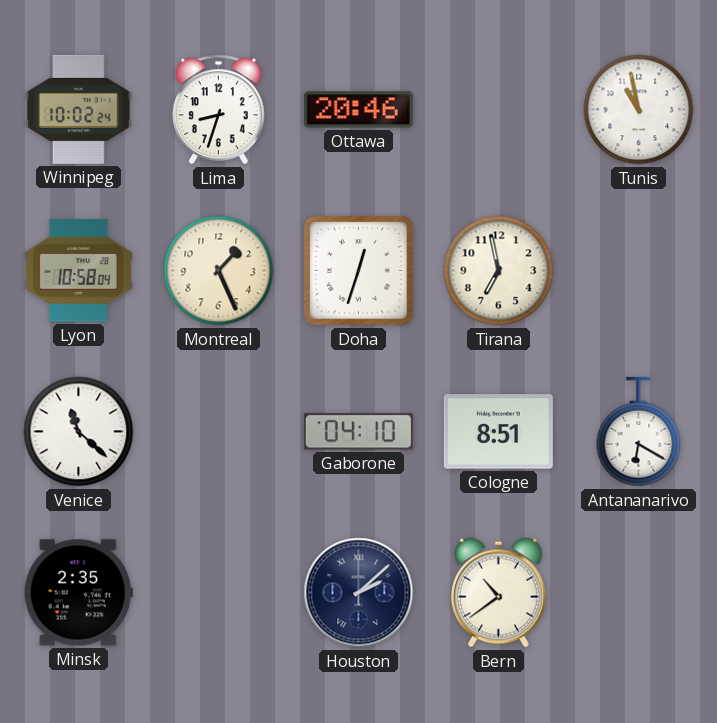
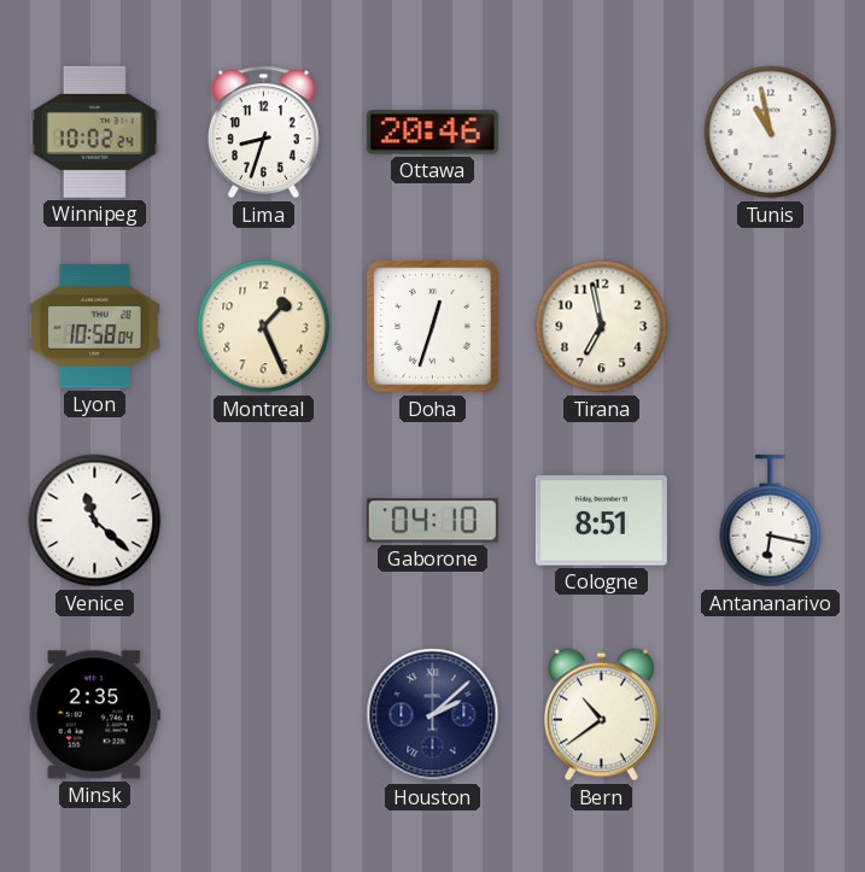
Antananarivo: 6:20 -> 6:17 (771, 521)
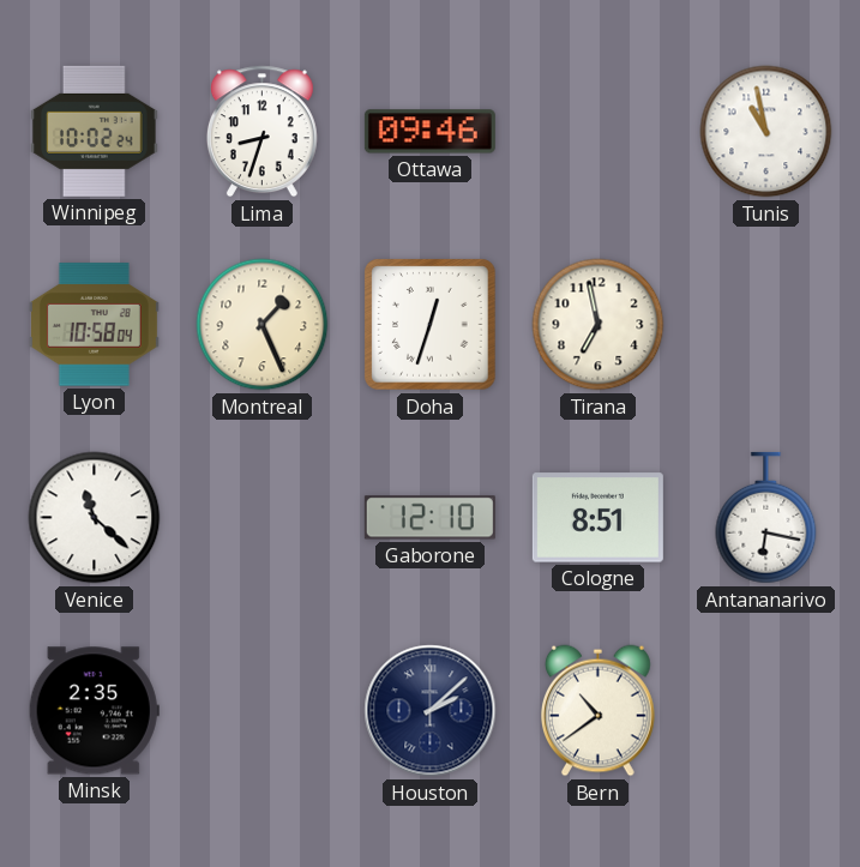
Ottawa: 20:46 -> 09:46 (429, 132)
Gaborone: 04:10 -> 12:10 (429, 518)
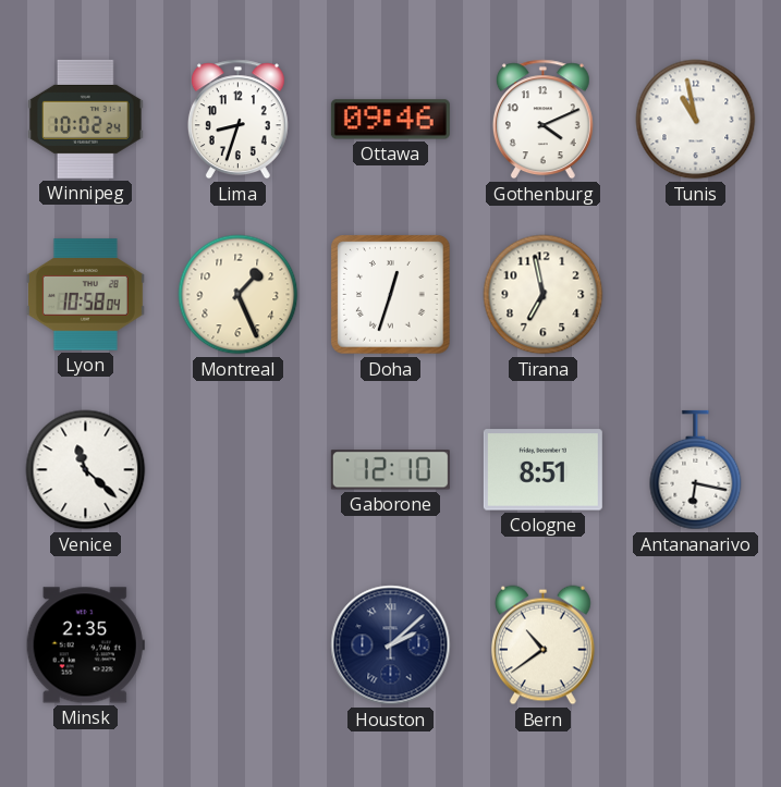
Gothenburg: none -> 4:11 (542, 120)
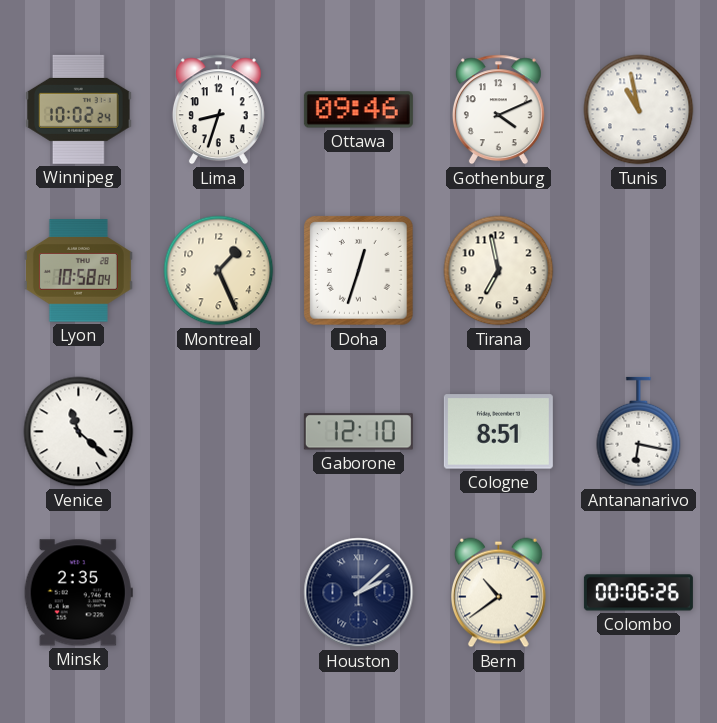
Colombo: none -> 00:06 (638, 593)
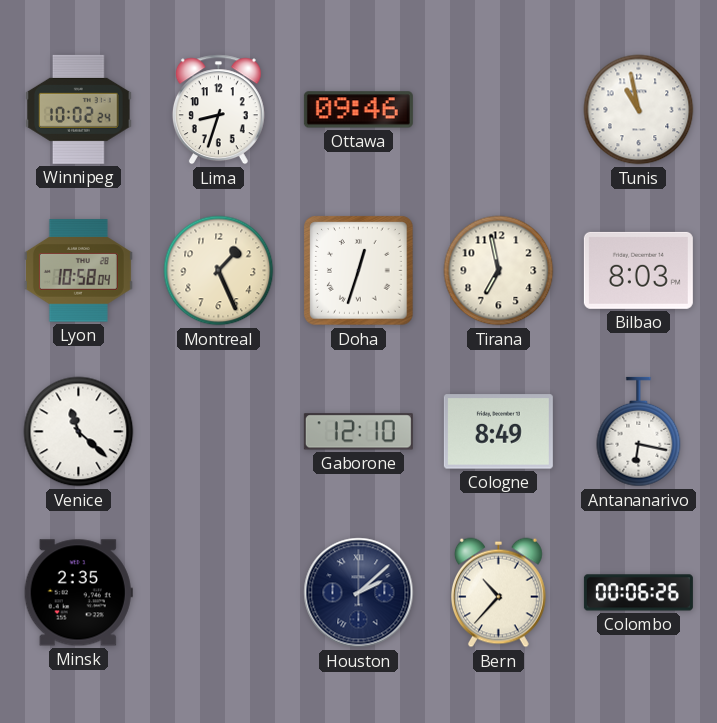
Gothenburg: 4:11 -> none (498, 110)
Bilbao: none -> 8:03 (638, 270)
Cologne: 8:51 -> 8:49 (498, 432)
Bern: 10:39 -> 10:37 (498, 593)
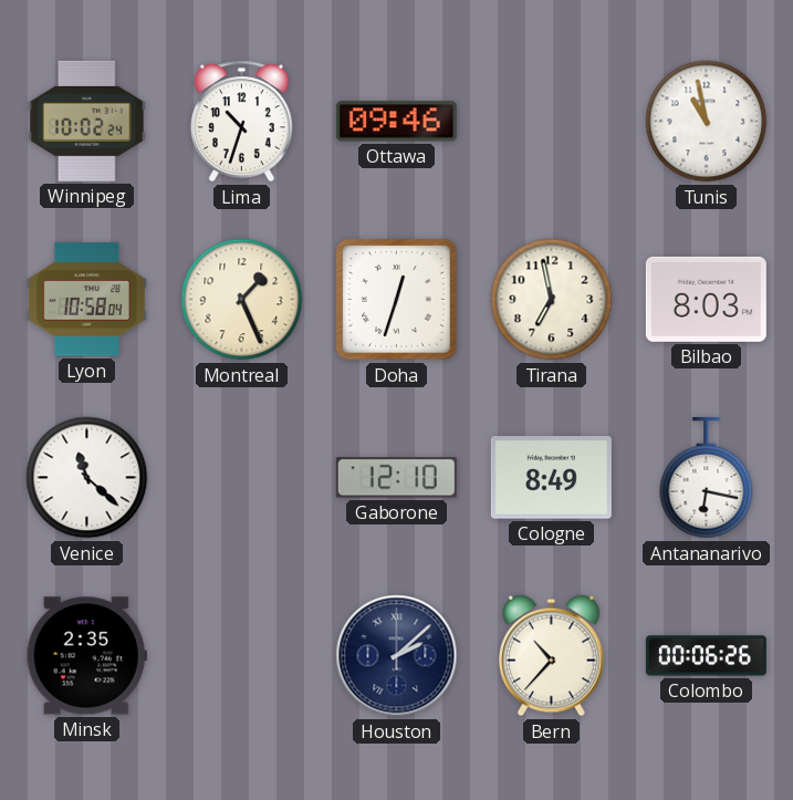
Lima: 8:33 -> 10:33 (241, 122)
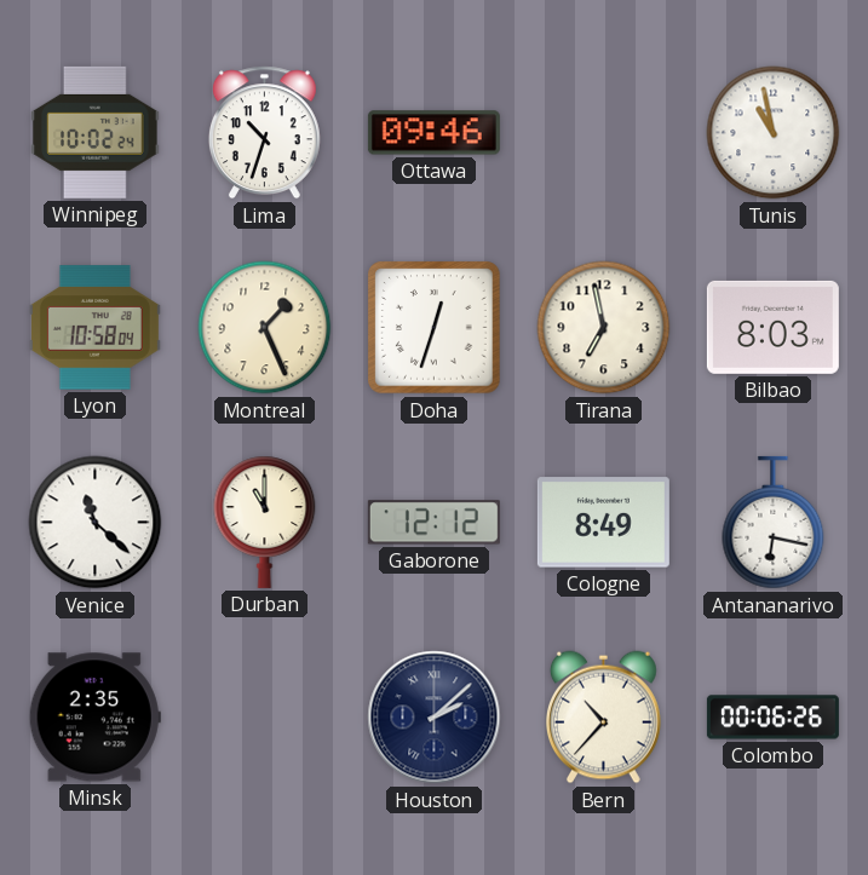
Durban: none -> 11:00 (265, 522)
Gaborone: 12:10 -> 12:12 (433, 523)
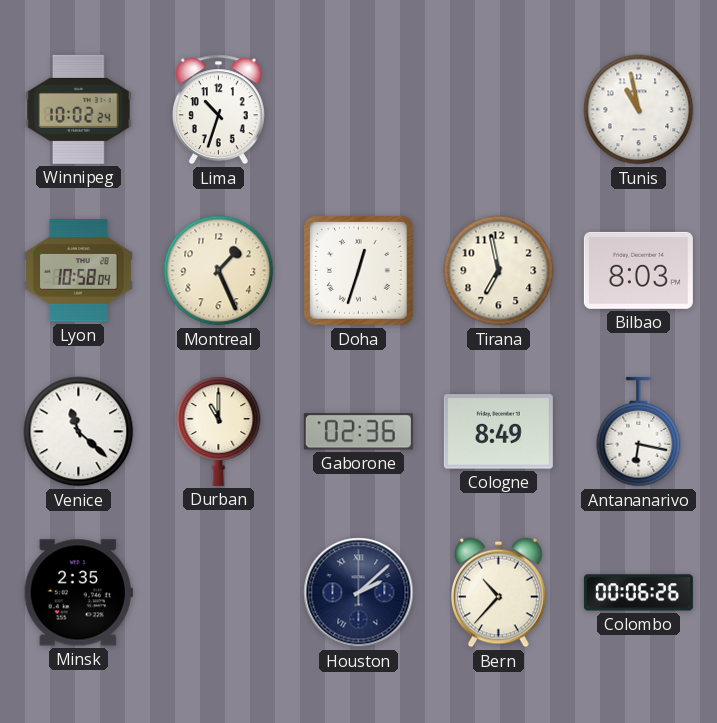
Ottawa: 09:46 -> none (433, 133)
Gaborone: 12:12 -> 02:36 (358, 432)
